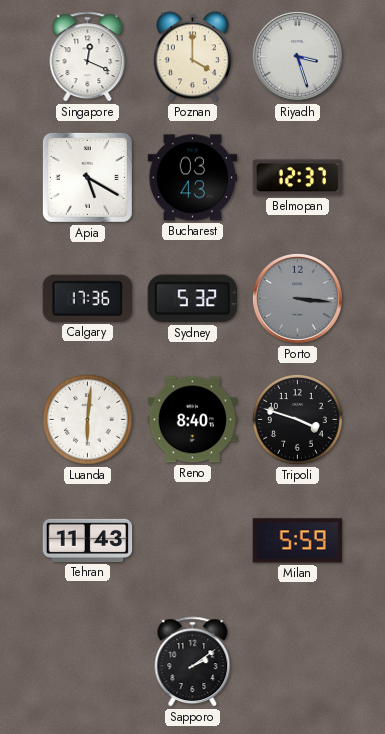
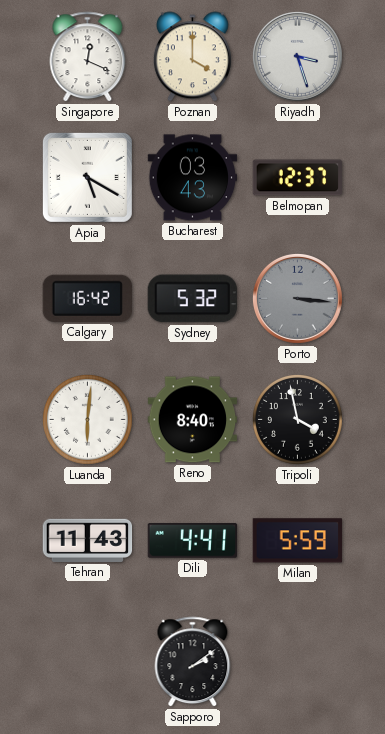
Calgary: 17:36 -> 16:42 (87, 298)
Tripoli: 3:48 -> 3:58 (298, 420)
Dili: none -> 4:41 (193, 541)
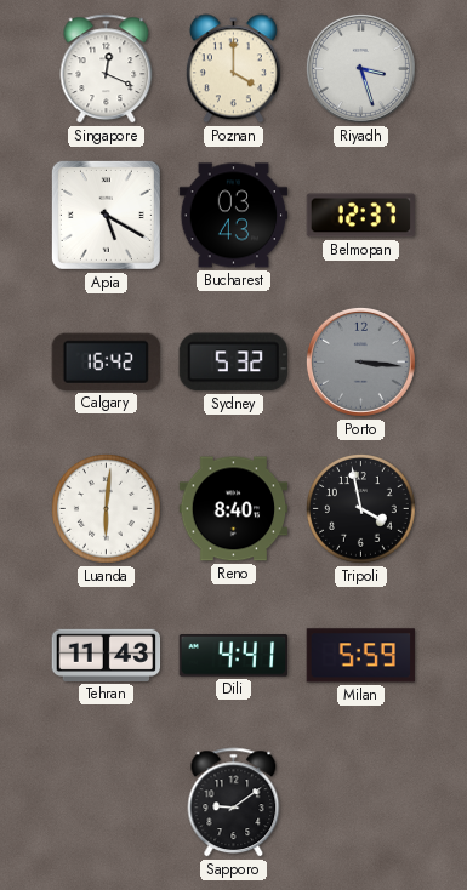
Sapporo: 2:09 -> 9:09 (234, 803)
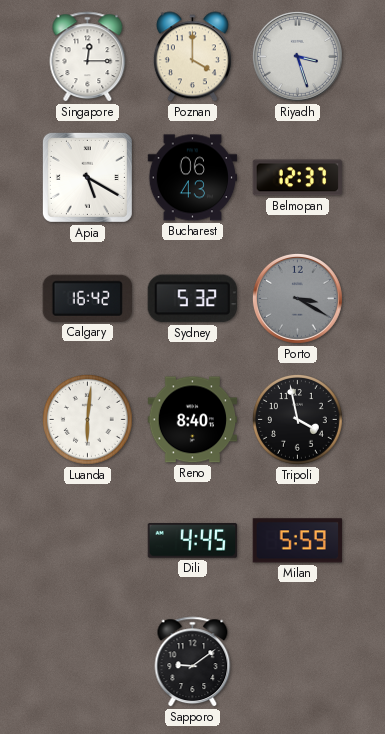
Singapore: 12:19 -> 12:15 (88, 57)
Bucharest: 03:43 -> 06:43 (193, 178)
Porto: 3:16 -> 3:20 (297, 298)
Tehran: 11:43 -> none (107, 655)
Dili: 4:41 -> 4:45 (193, 541)
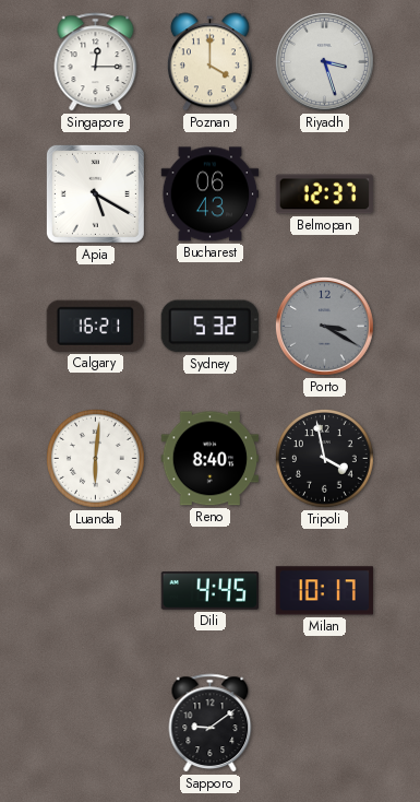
Calgary: 16:42 -> 16:21 (95, 326)
Milan: 5:59 -> 10:17 (324, 591)
